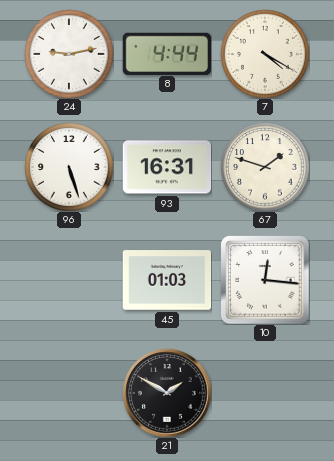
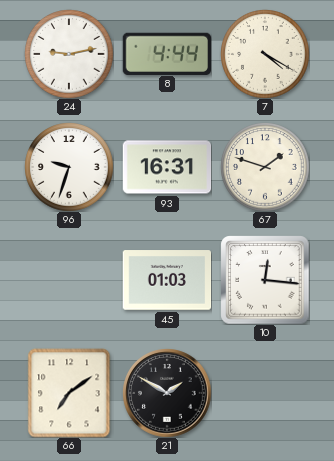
96: 5:27 -> 9:33 (69, 167)
66: none -> 7:09 (69, 393)
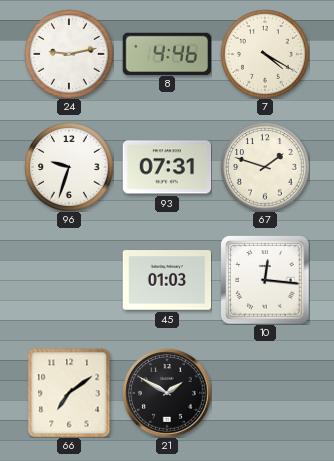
8: 4:44 -> 4:46 (166, 53)
93: 16:31 -> 07:31 (167, 167)
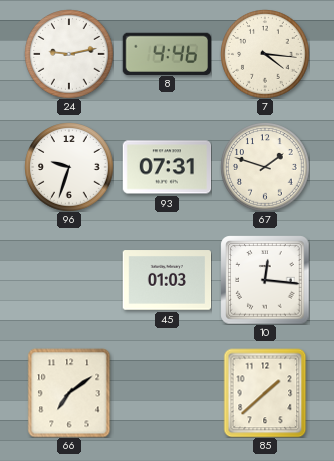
7: 4:20 -> 4:16 (265, 54)
21: 1:50 -> none (167, 393)
85: none -> 1:38 (265, 393)
